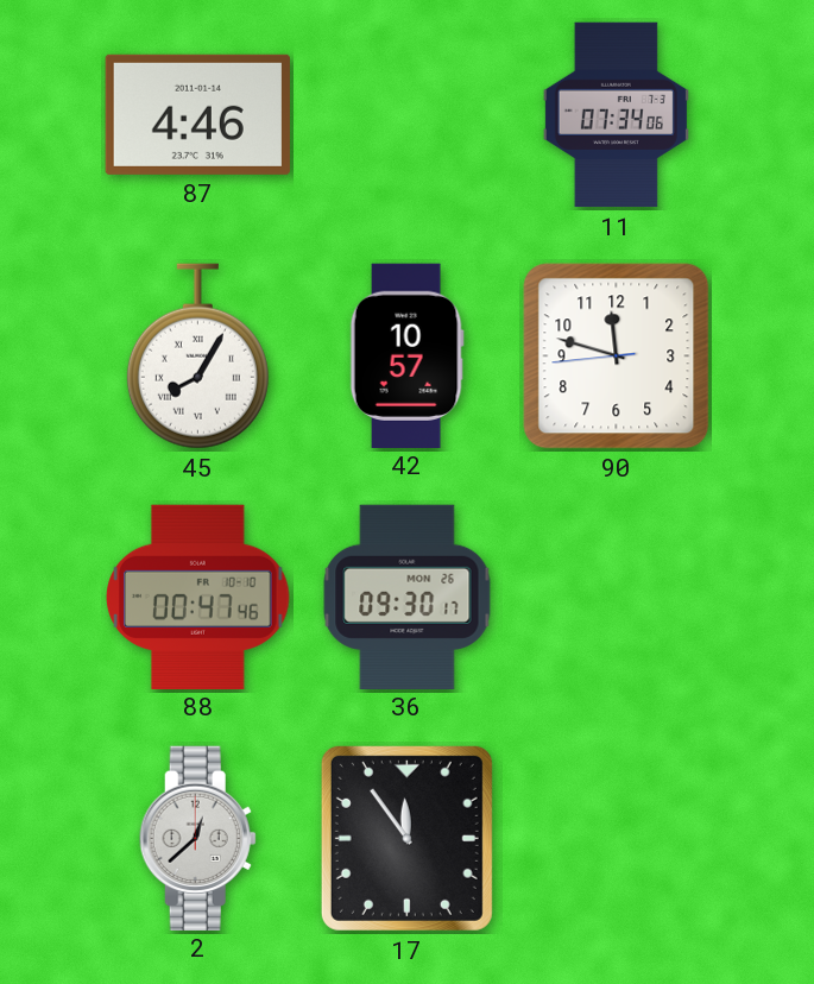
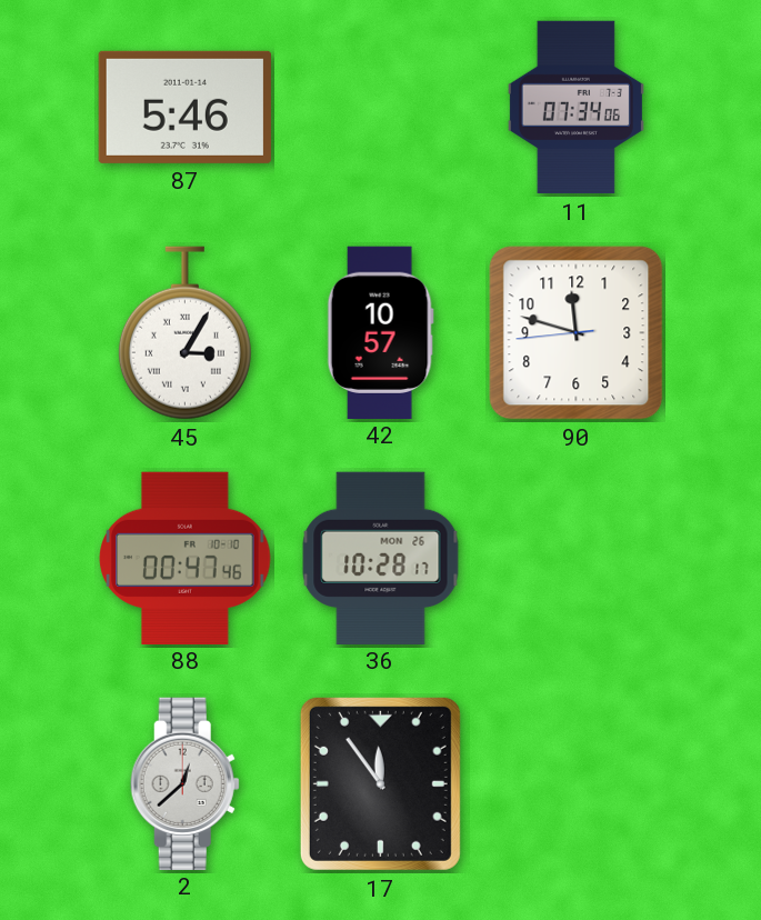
87: 4:46 -> 5:46 (184, 107)
45: 8:05 -> 3:05 (184, 333)
36: 09:30 -> 10:28 (381, 558)
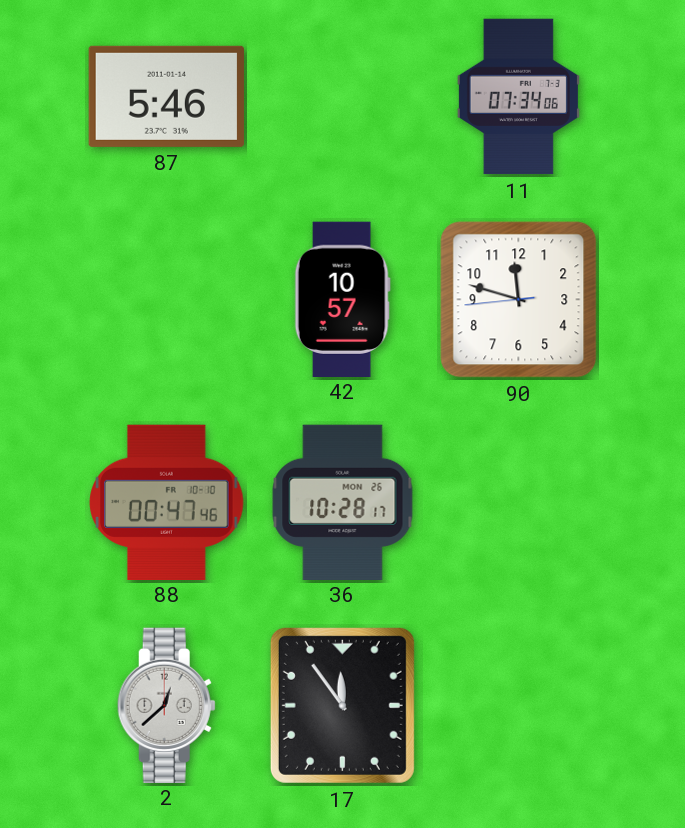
45: 3:05 -> none (184, 333)
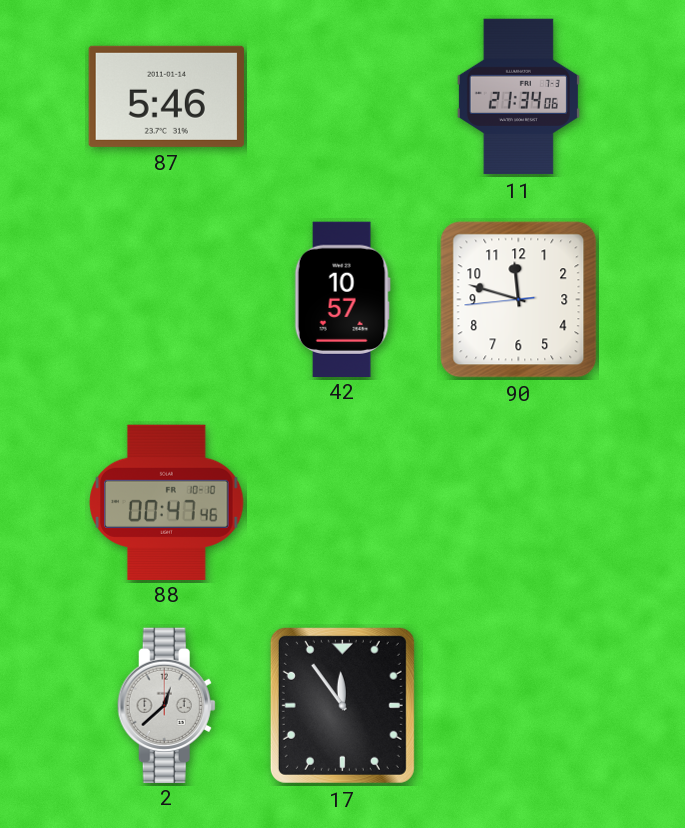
11: 07:34 -> 21:34 (518, 97)
36: 10:28 -> none (343, 502)
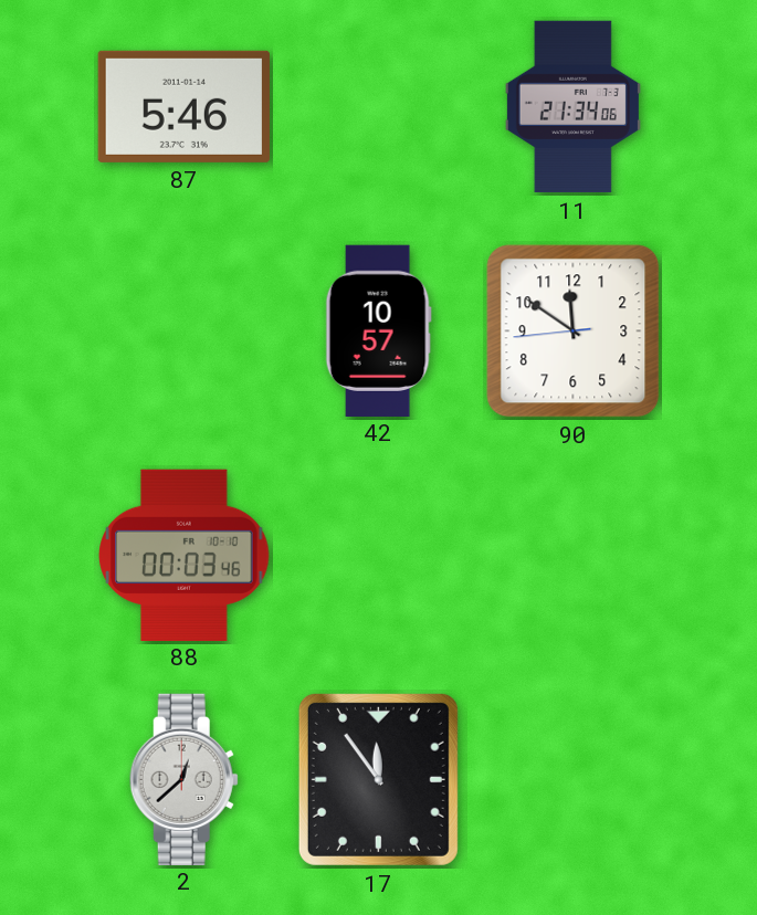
90: 11:47 -> 11:50 (574, 332)
88: 00:47 -> 00:03 (185, 555)
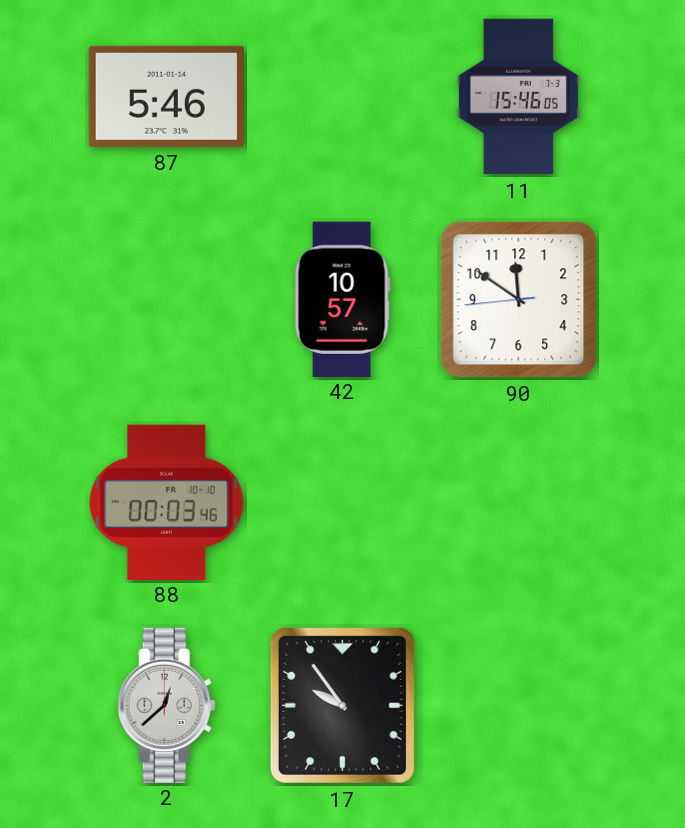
11: 21:34 -> 15:46 (518, 97)
17: 11:54 -> 9:54 (342, 705)
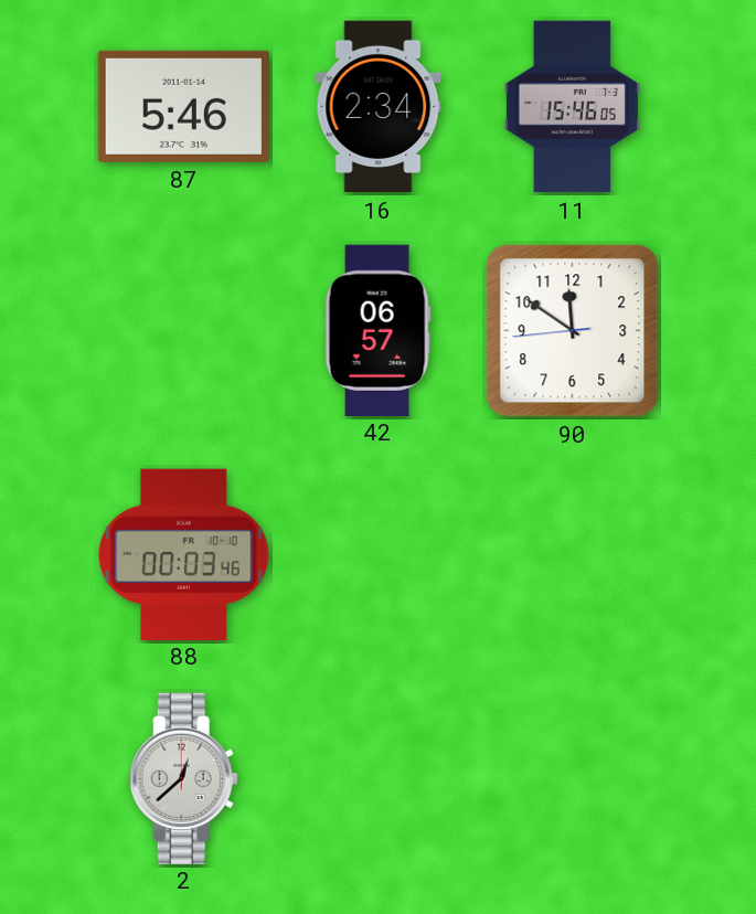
16: none -> 2:34 (379, 107)
42: 10:57 -> 06:57 (377, 330)
17: 9:54 -> none (342, 705)
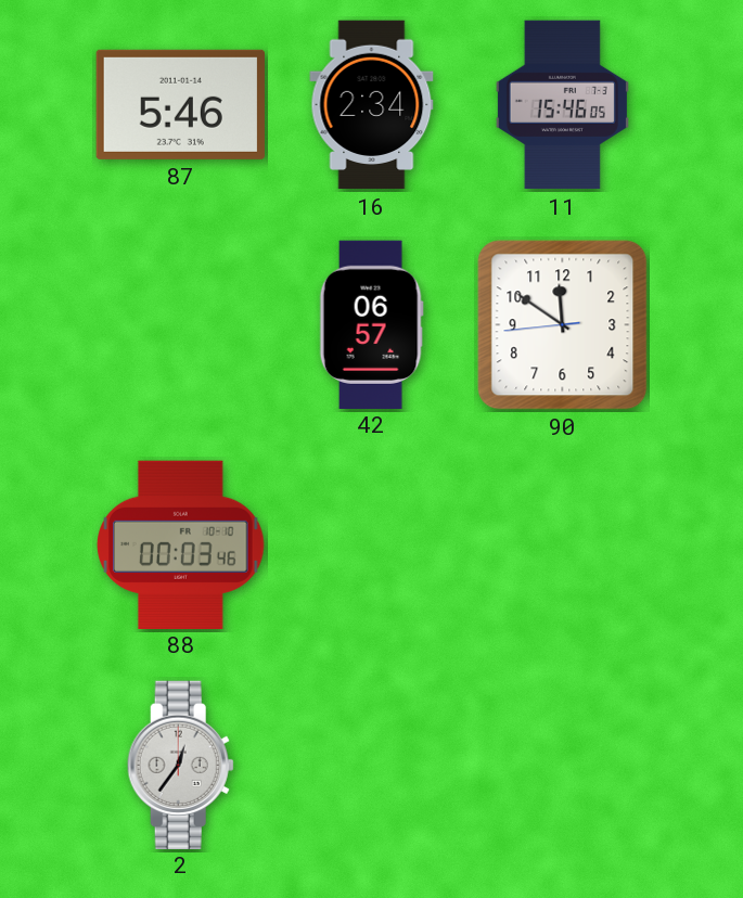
2: 12:38 -> 12:36 (180, 765)
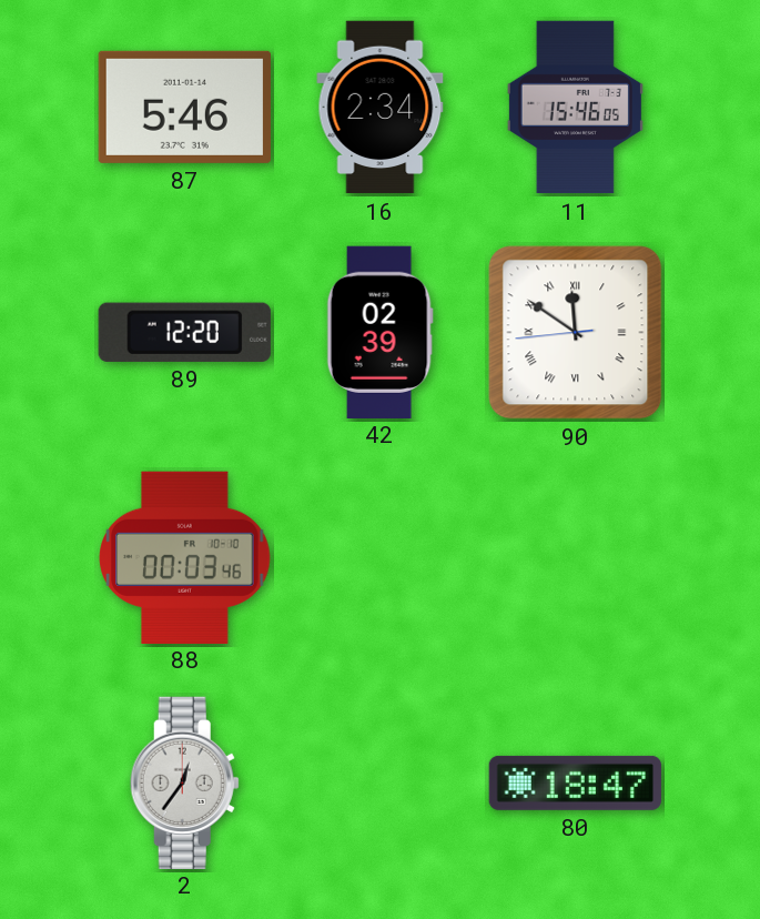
89: none -> 12:20 (184, 332)
42: 06:57 -> 02:39 (379, 332)
90 numerals: Arabic -> Roman (576, 333)
80: none -> 18:47 (575, 782)
